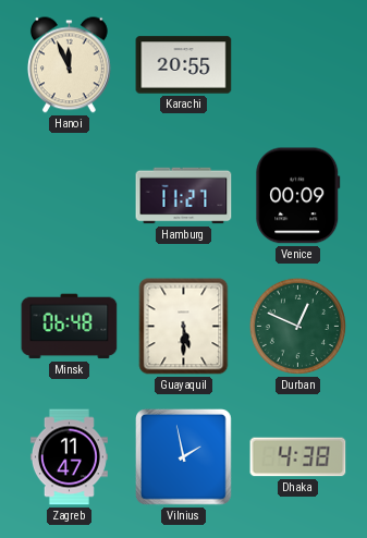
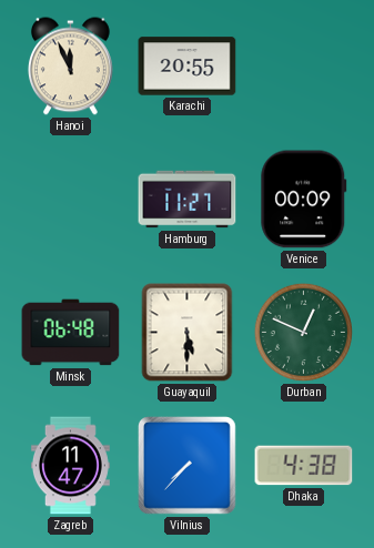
Vilnius: 1:58 -> 7:37 (188, 466)
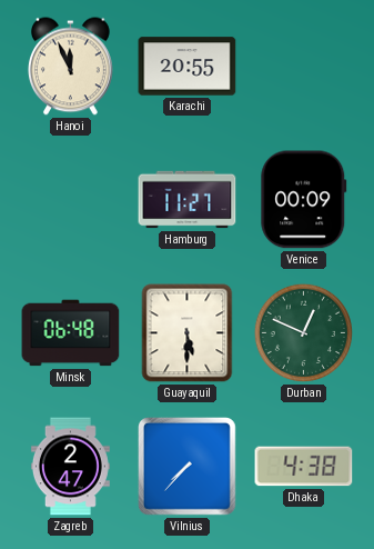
Zagreb: 11:47 -> 2:47 (70, 467)
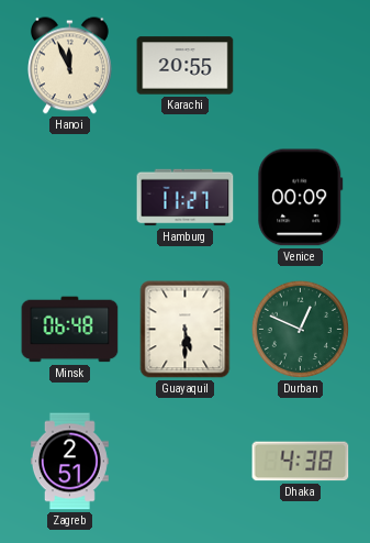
Zagreb: 2:47 -> 2:51 (69, 462)
Vilnius: 7:37 -> none (188, 467)
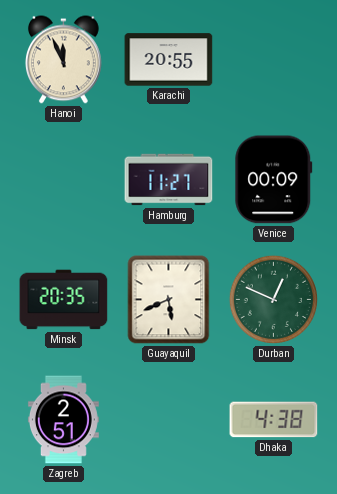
Minsk: 06:48 -> 20:35 (64, 300)
Guayaquil: 5:30 -> 5:41 (169, 300)
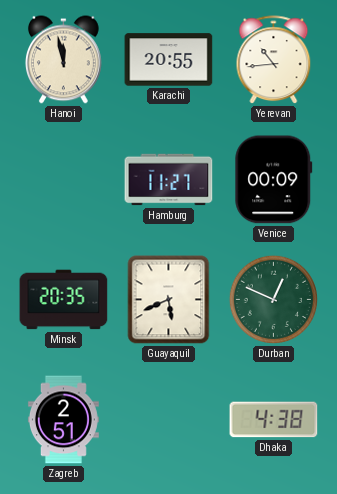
Hanoi: 11:56 -> 11:58 (63, 60)
Yerevan: none -> 10:44 (274, 60)
